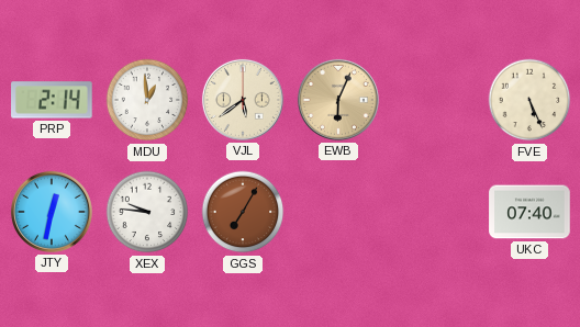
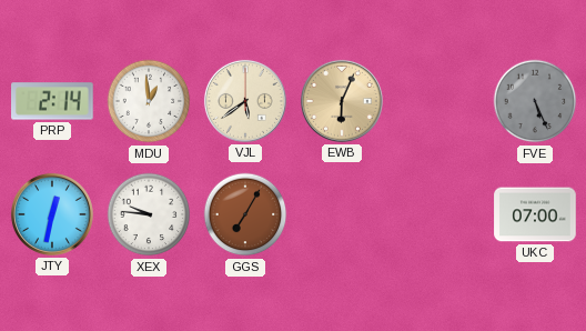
FVE dial: cream -> grey (535, 101)
UKC: 07:40 -> 07:00 (535, 214)
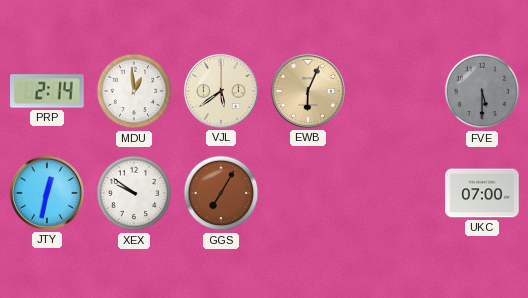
FVE: 5:26 -> 5:30 (482, 91)
XEX: 9:46 -> 9:51 (134, 193)
